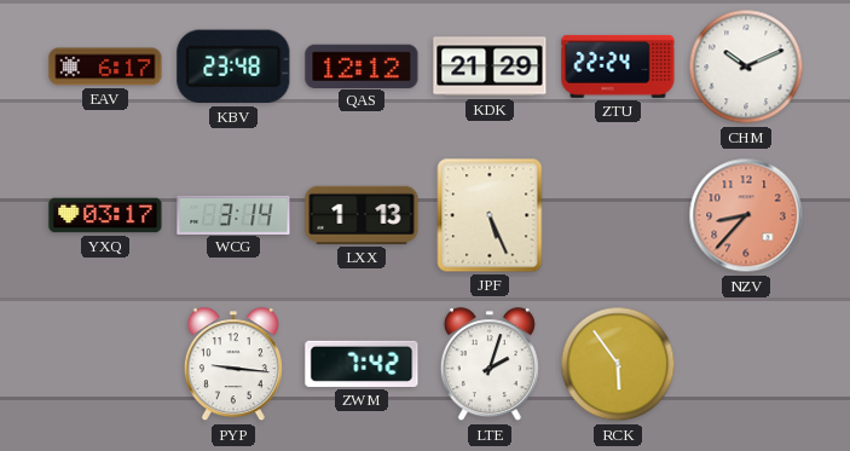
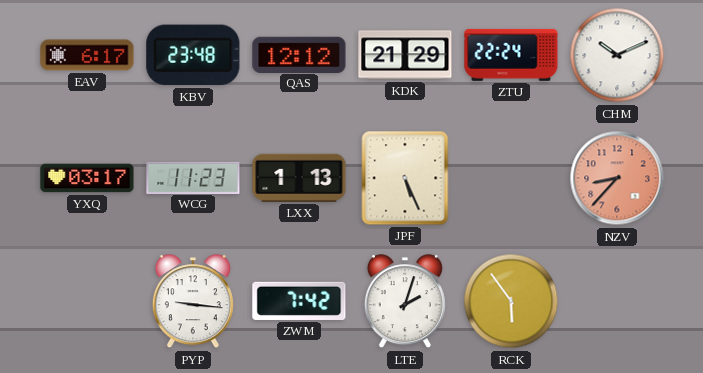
WCG: 3:14 -> 11:23 (193, 177)
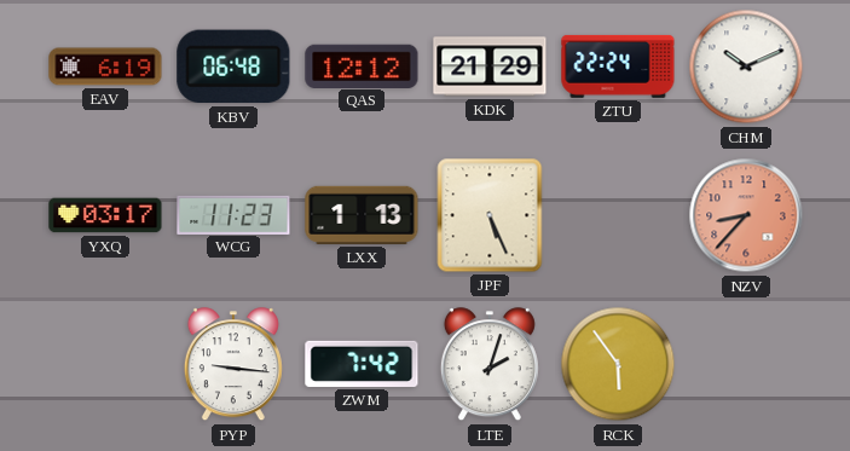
EAV: 6:17 -> 6:19 (105, 67)
KBV: 23:48 -> 06:48 (233, 67)
